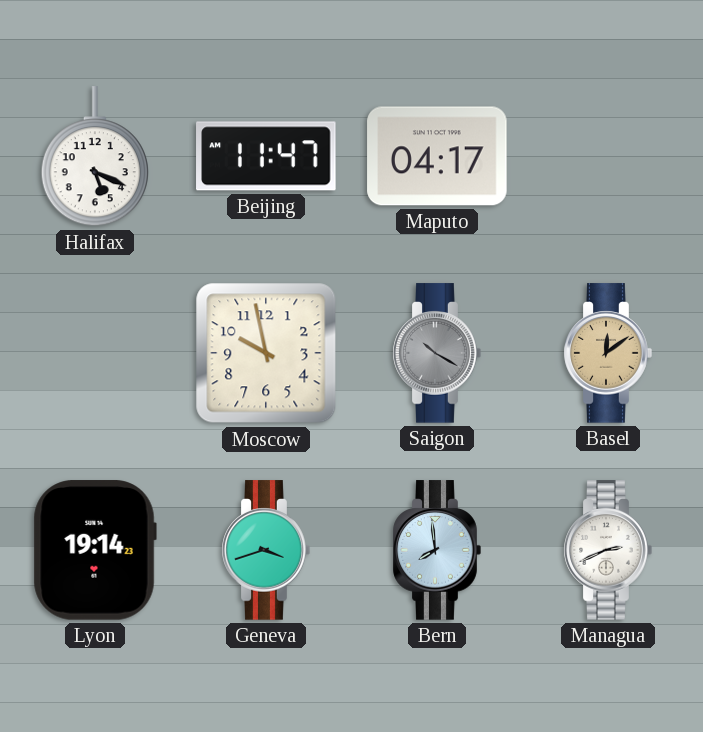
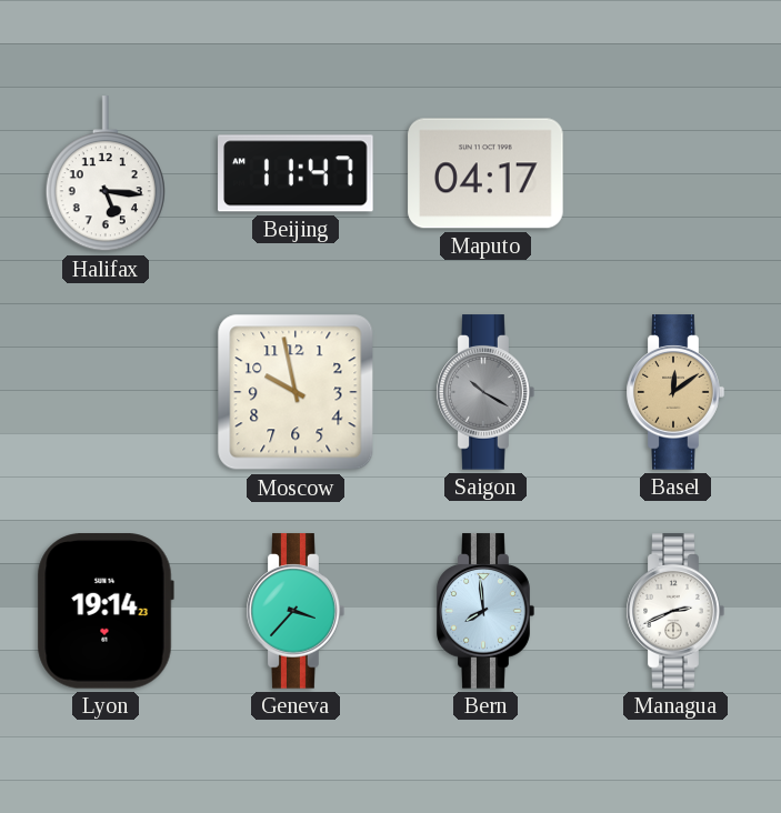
Halifax: 5:19 -> 5:16 (106, 174)
Geneva: 3:42 -> 3:37 (296, 611)
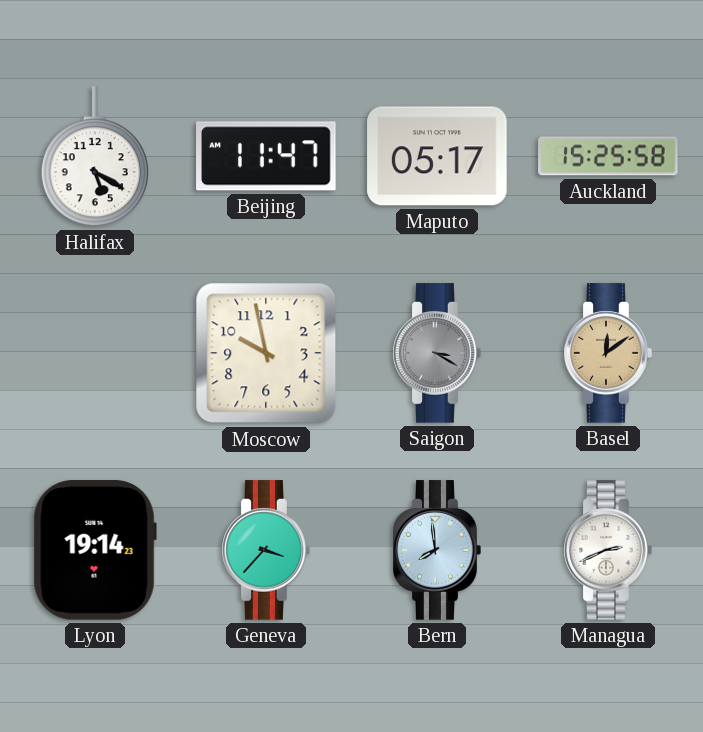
Halifax: 5:16 -> 5:20 (95, 157)
Maputo: 04:17 -> 05:17 (437, 156)
Auckland: none -> 15:25 (608, 156)
Saigon: 10:20 -> 3:20 (437, 353)
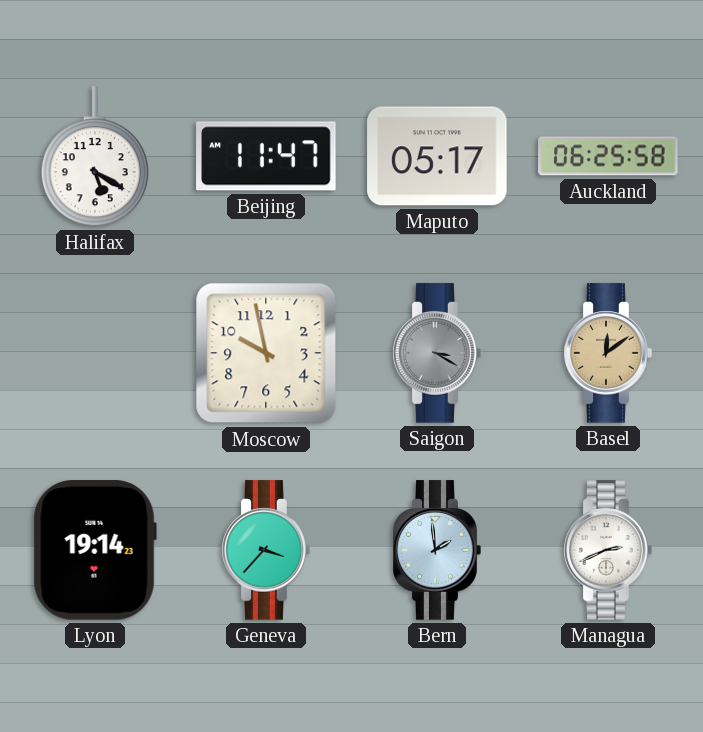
Auckland: 15:25 -> 06:25 (608, 156)
Bern: 7:59 -> 1:59 (437, 550)
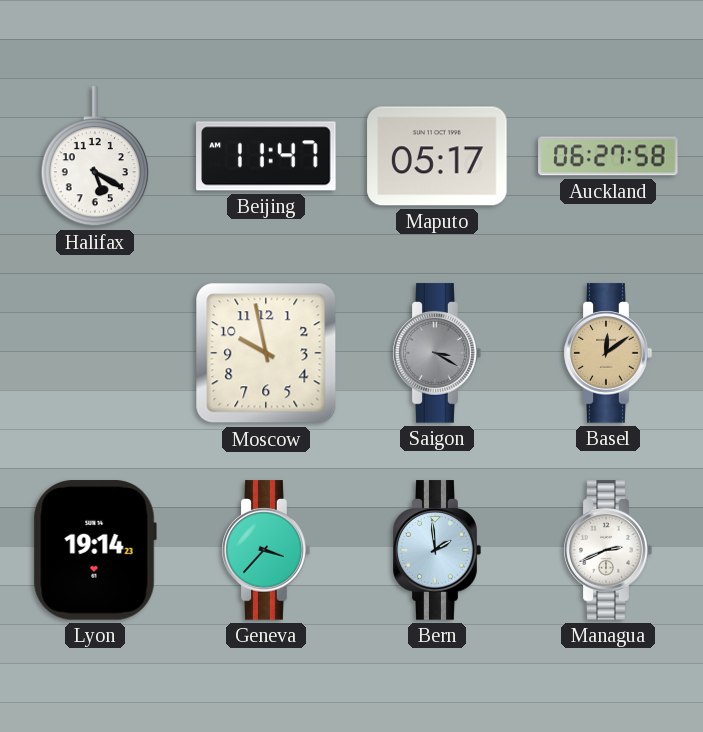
Auckland: 06:25 -> 06:27 (608, 156)
